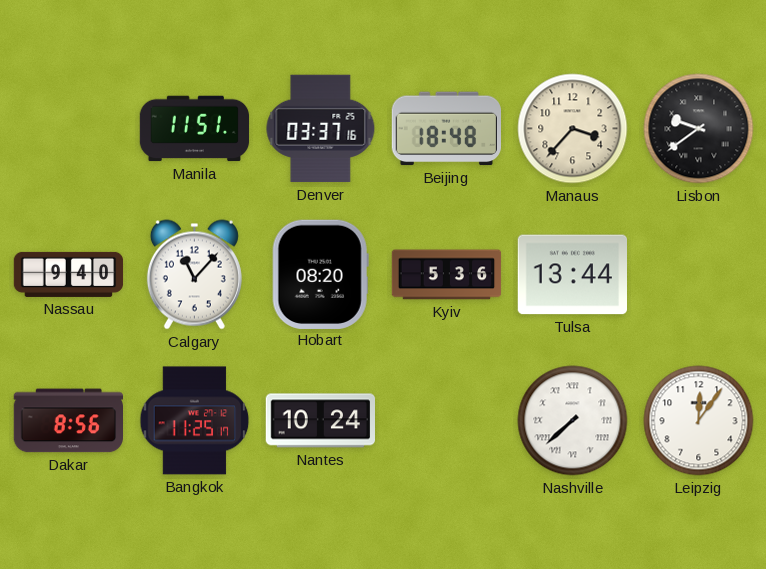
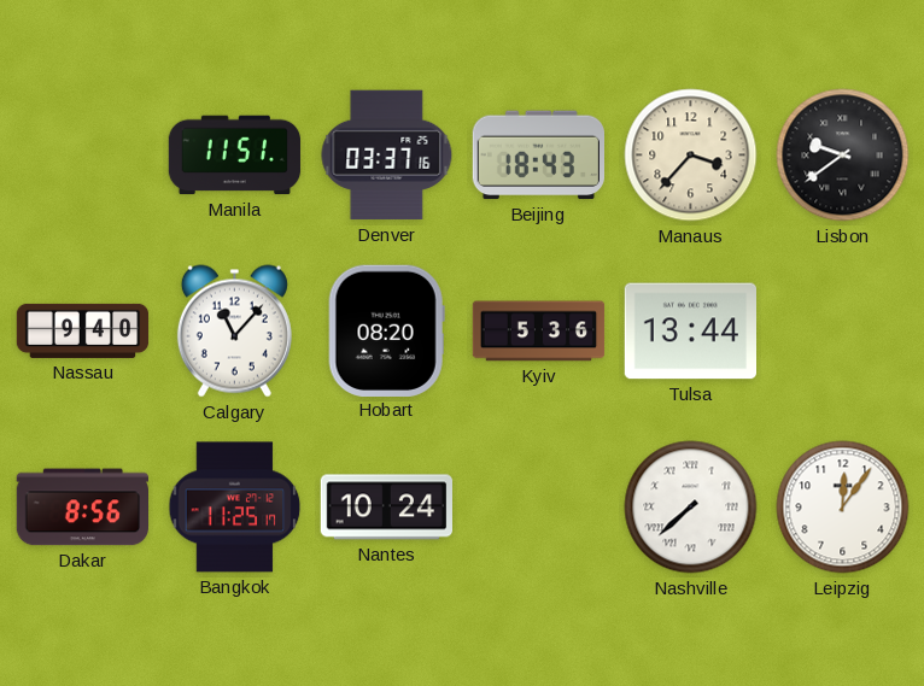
Beijing: 18:48 -> 18:43 (538, 156)
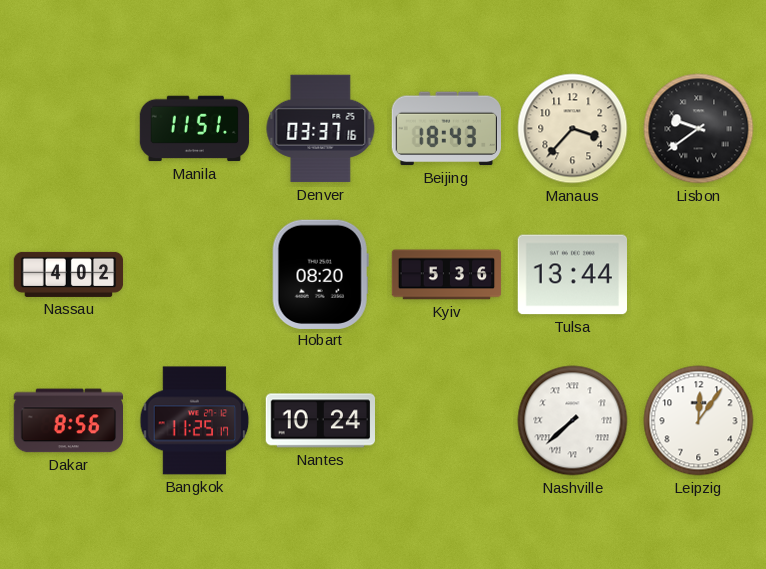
Nassau: 9:40 -> 4:02 (69, 274)
Calgary: 11:07 -> none (234, 332)
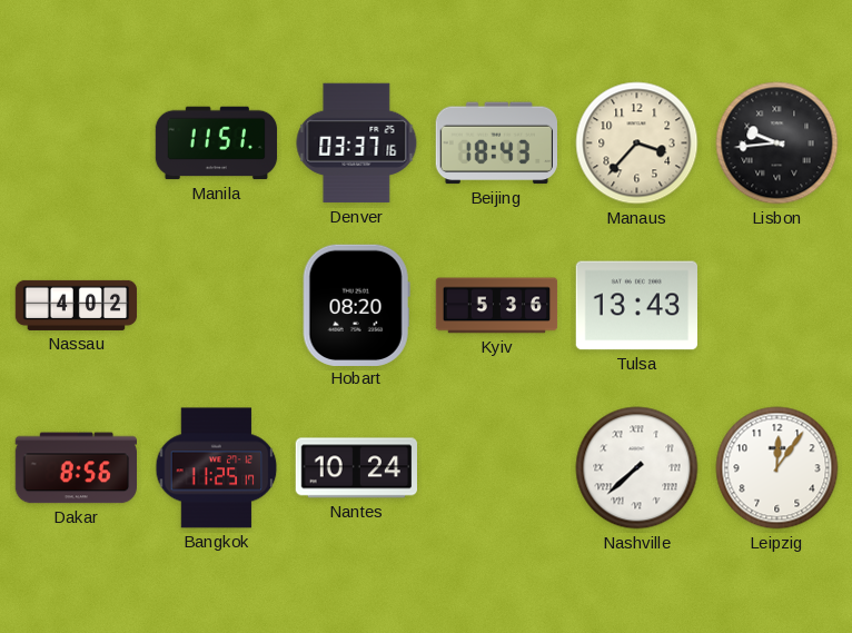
Lisbon: 9:39 -> 9:44 (777, 144)
Tulsa: 13:44 -> 13:43 (636, 306)
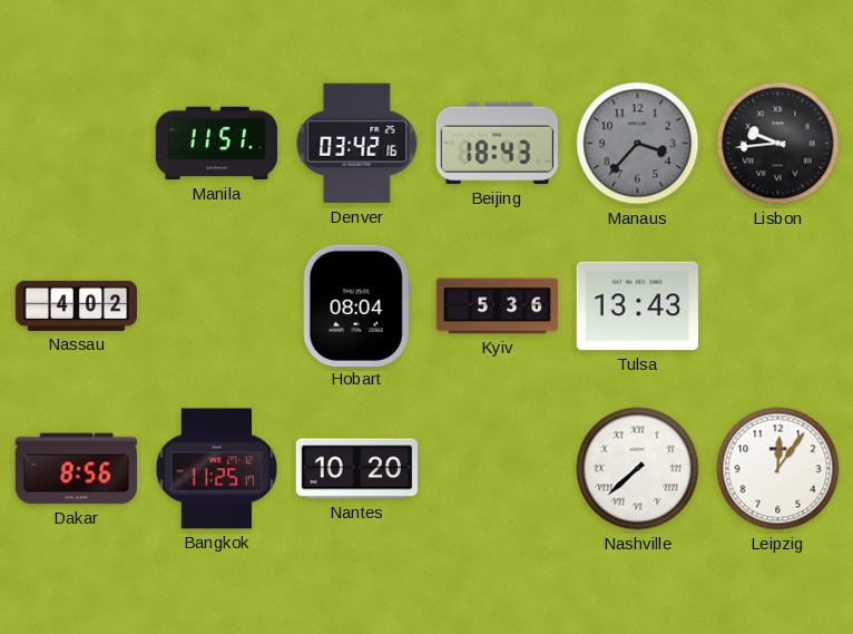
Denver: 03:37 -> 03:42 (357, 144)
Manaus dial: cream -> grey (638, 144)
Hobart: 08:20 -> 08:04 (356, 305)
Nantes: 10:24 -> 10:20 (357, 469)
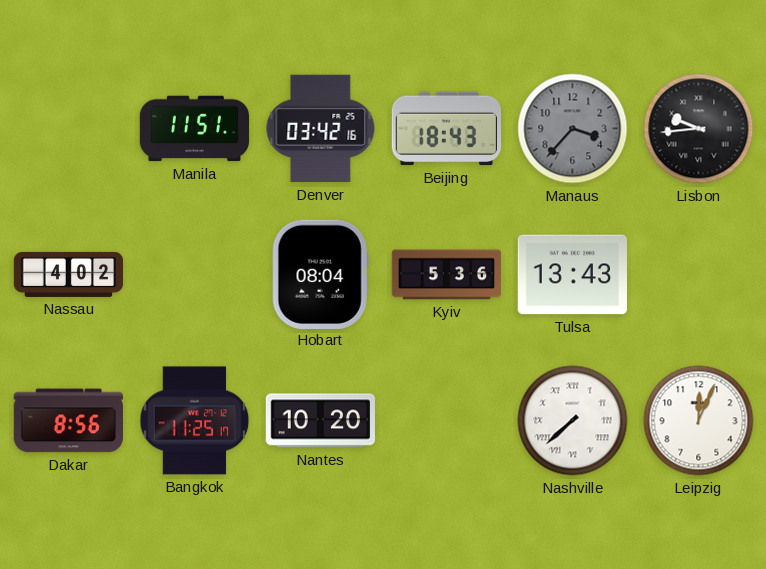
Leipzig: 12:06 -> 12:04 (699, 421)
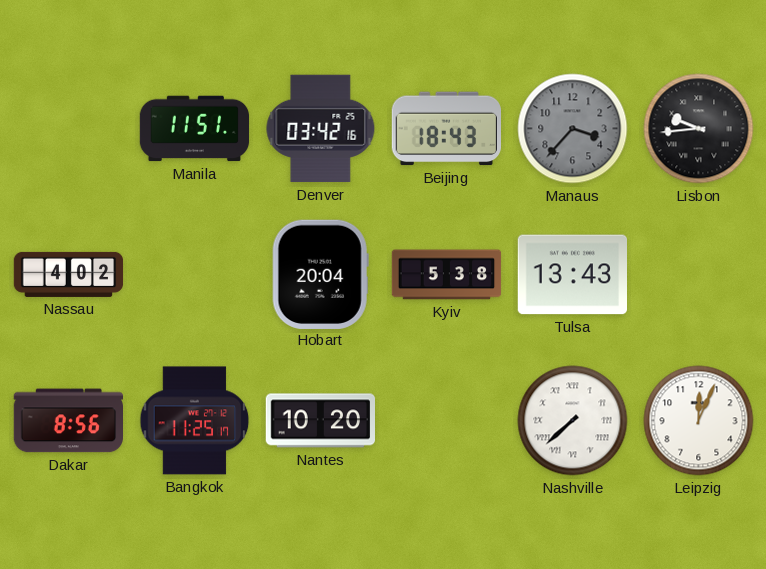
Hobart: 08:04 -> 20:04 (320, 274)
Kyiv: 5:36 -> 5:38 (447, 275)
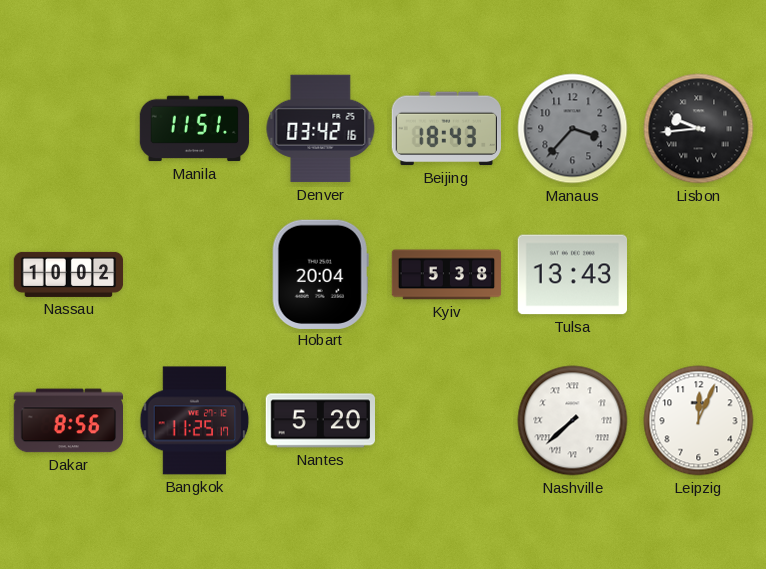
Nassau: 4:02 -> 10:02 (69, 274)
Nantes: 10:20 -> 5:20 (321, 421)
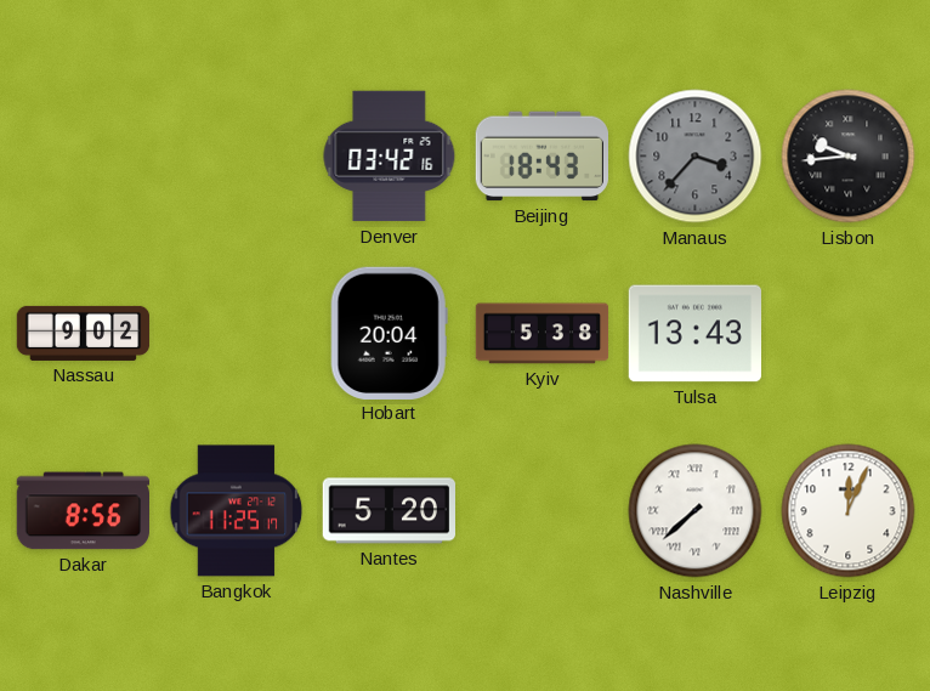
Manila: 11:51 -> none (195, 129)
Nassau: 10:02 -> 9:02 (84, 333)
